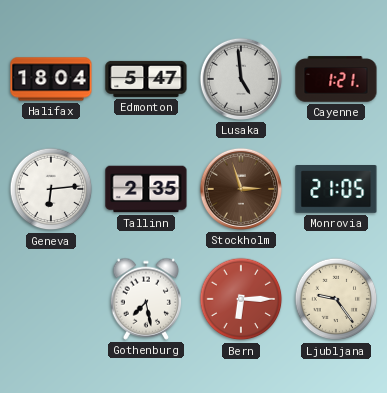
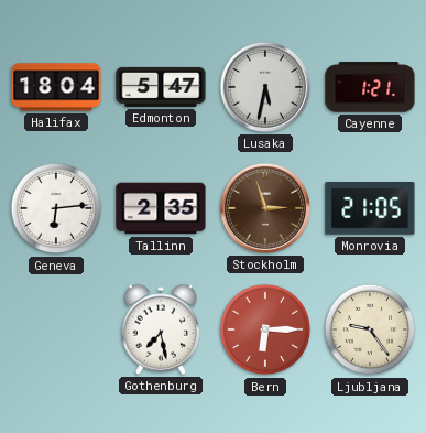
Lusaka: 4:59 -> 5:32 (265, 87)
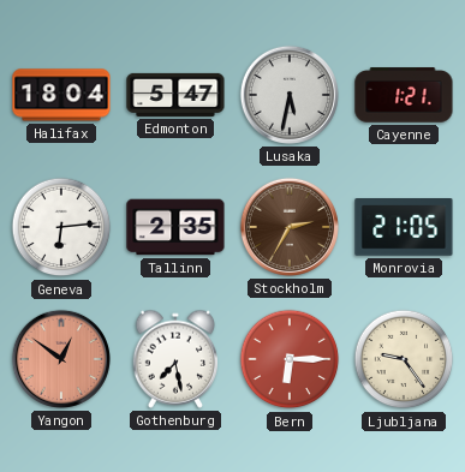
Stockholm: 2:57 -> 2:35 (290, 227)
Yangon: none -> 12:51 (61, 359)
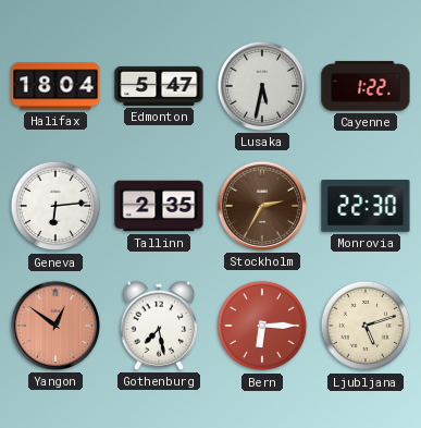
Cayenne: 1:21 -> 1:22 (366, 86)
Monrovia: 21:05 -> 22:30 (366, 206)
Ljubljana: 9:24 -> 5:12 (366, 326)
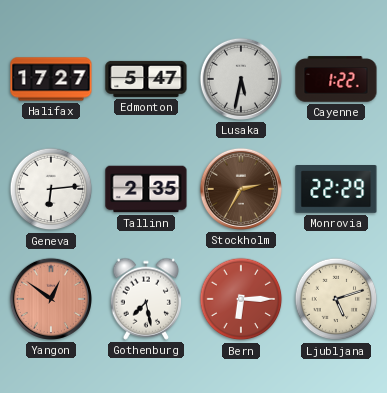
Halifax: 18:04 -> 17:27 (51, 79)
Monrovia: 22:30 -> 22:29 (336, 189)
